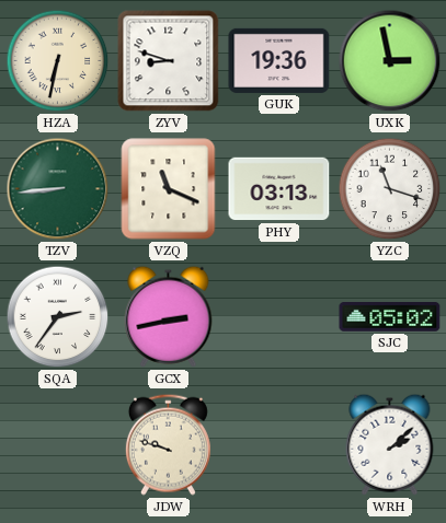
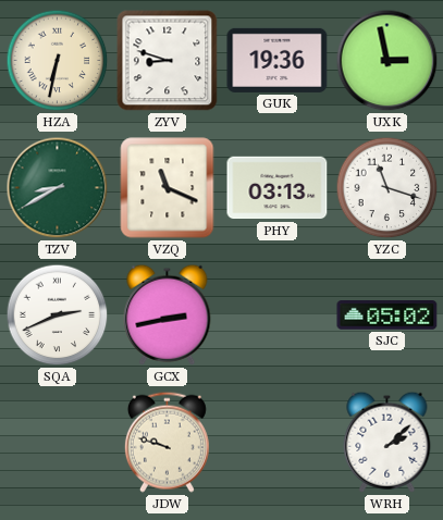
TZV: 8:44 -> 8:40 (58, 188)
SQA: 2:36 -> 2:41 (58, 315)
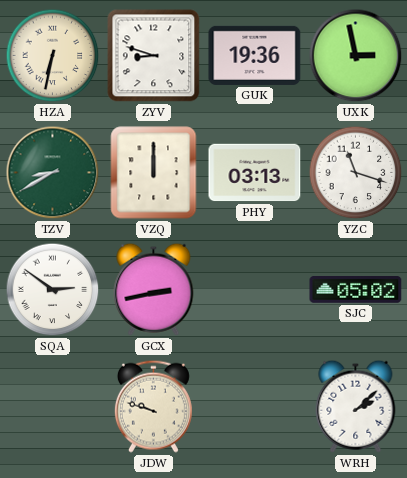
VZQ: 11:19 -> 12:00 (154, 173)
SQA: 2:41 -> 2:51 (53, 290)
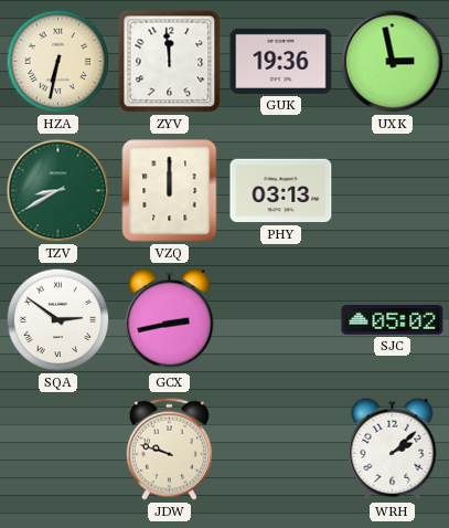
ZYV: 8:48 -> 11:59 (170, 62)
YZC: 11:18 -> none (356, 173)
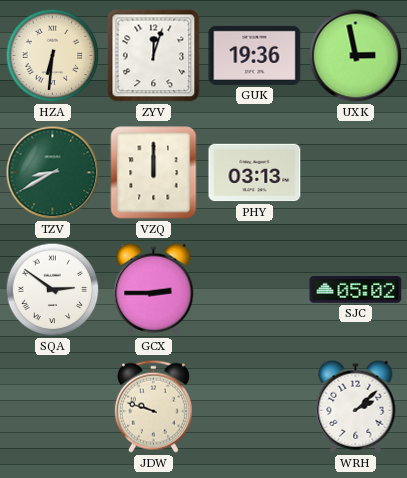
HZA: 6:32 -> 6:31 (53, 56)
ZYV: 11:59 -> 12:03 (154, 56)
GCX: 2:43 -> 2:45 (154, 289)
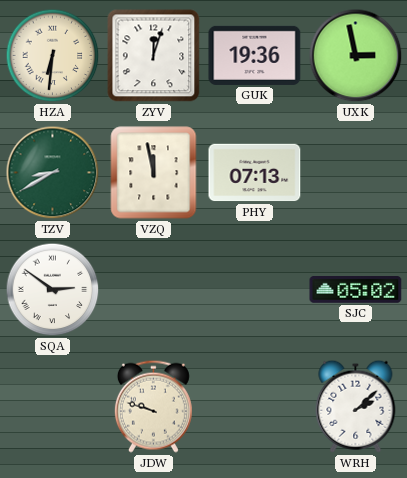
VZQ: 12:00 -> 11:58 (154, 173)
PHY: 03:13 -> 07:13 (255, 173)
GCX: 2:45 -> none (154, 289)
